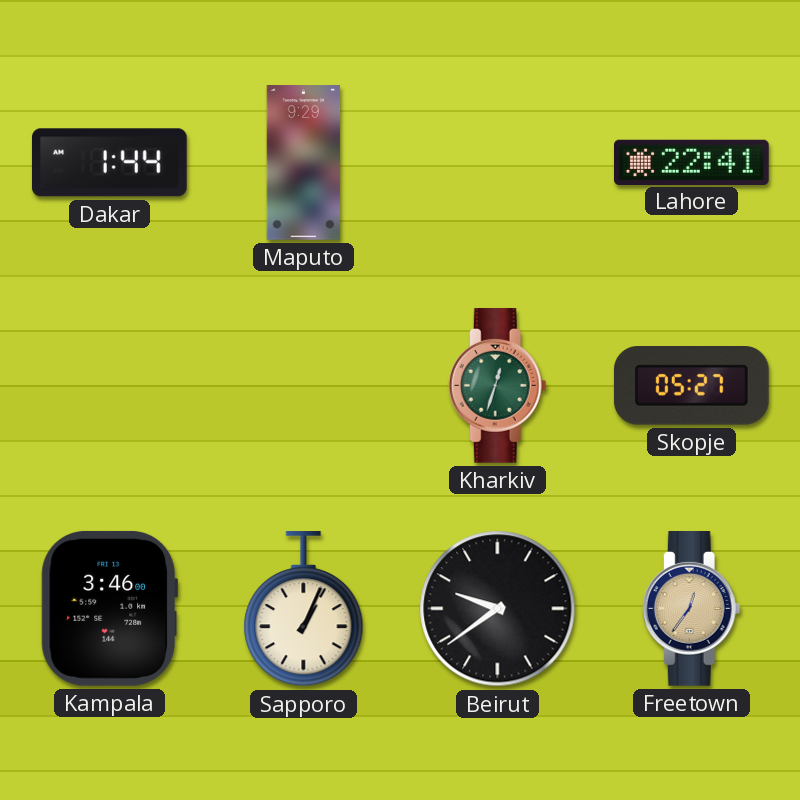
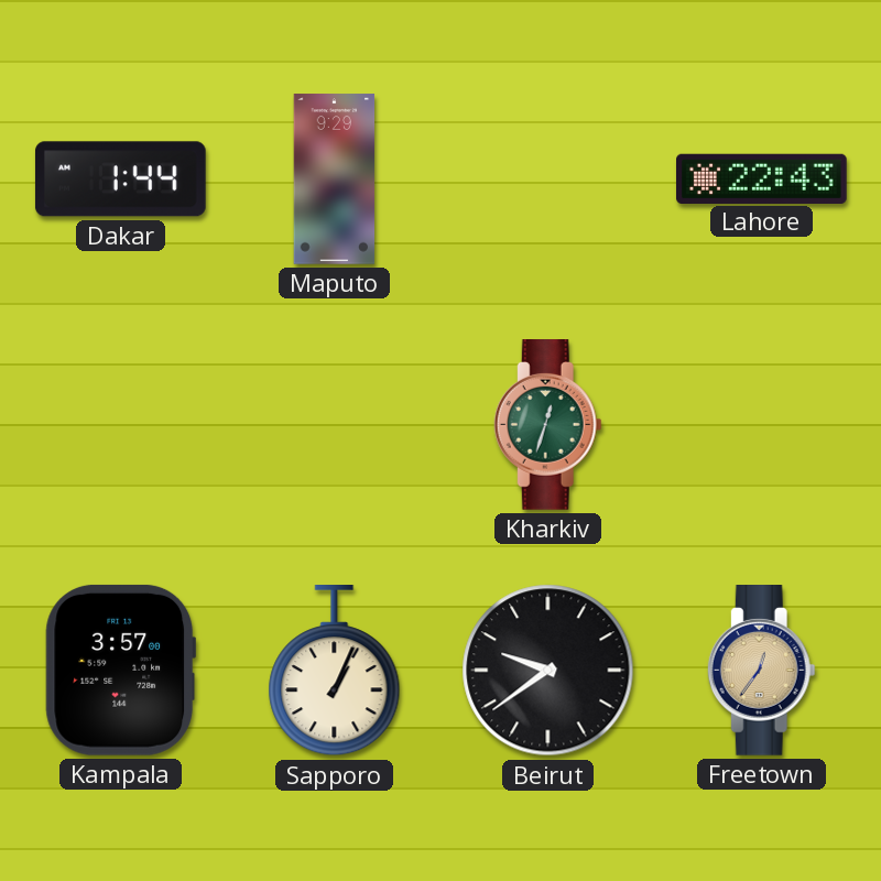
Lahore: 22:41 -> 22:43 (762, 178)
Skopje: 05:27 -> none (691, 386)
Kampala: 3:46 -> 3:57 (121, 670)
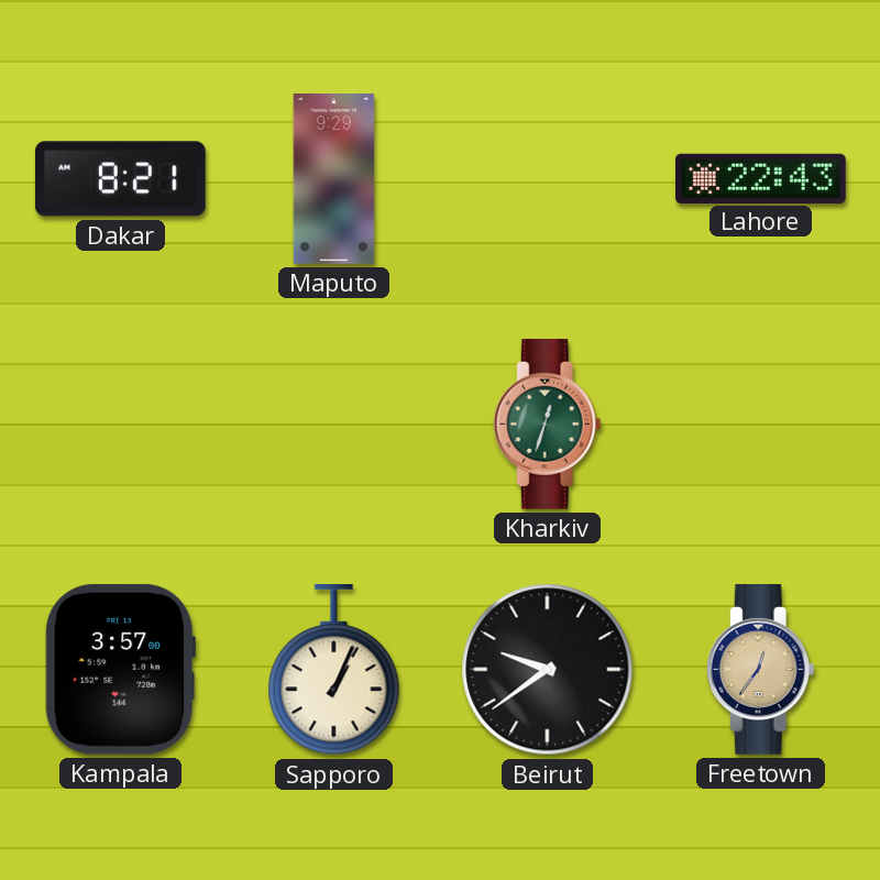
Dakar: 1:44 -> 8:21 (120, 179)
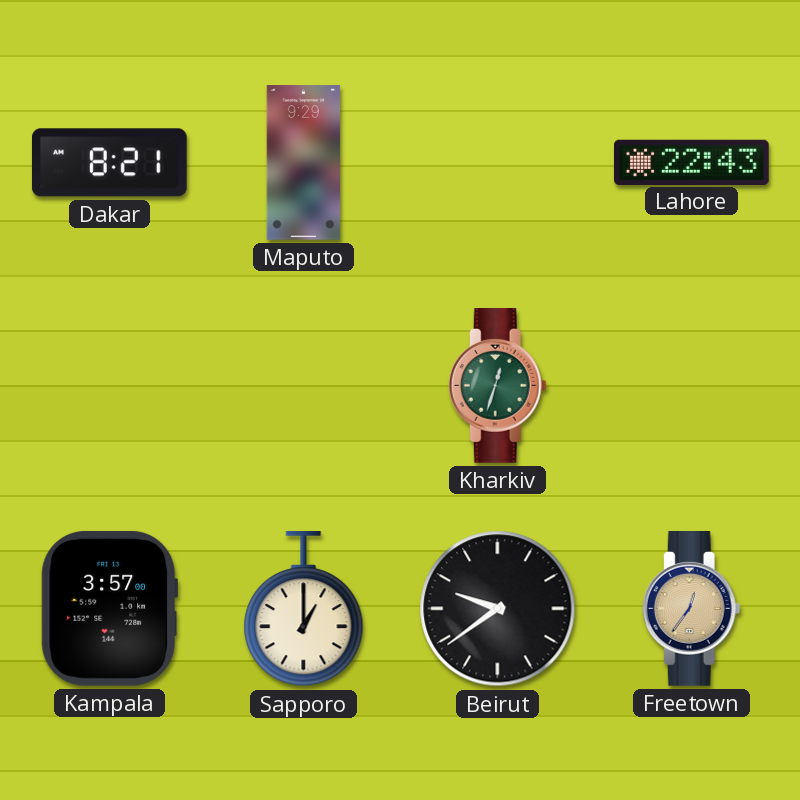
Sapporo: 1:04 -> 1:00 (304, 610)
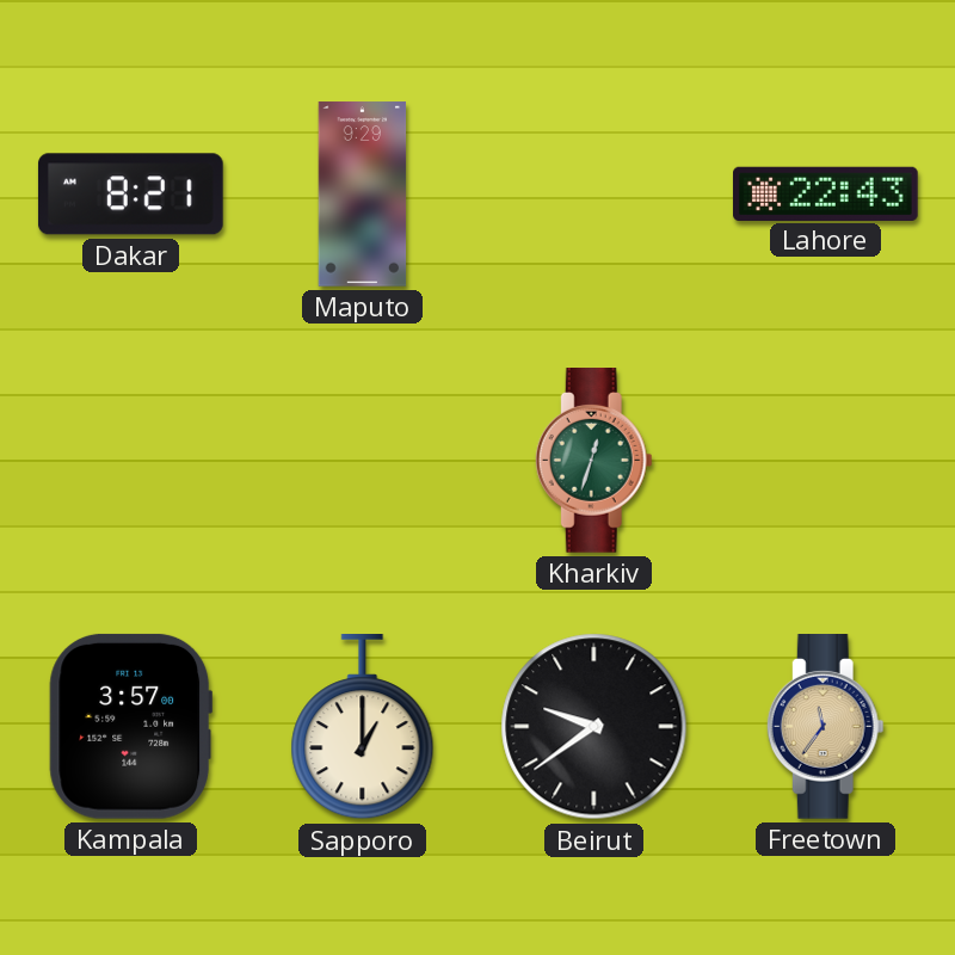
Freetown: 12:36 -> 11:36 (825, 727)
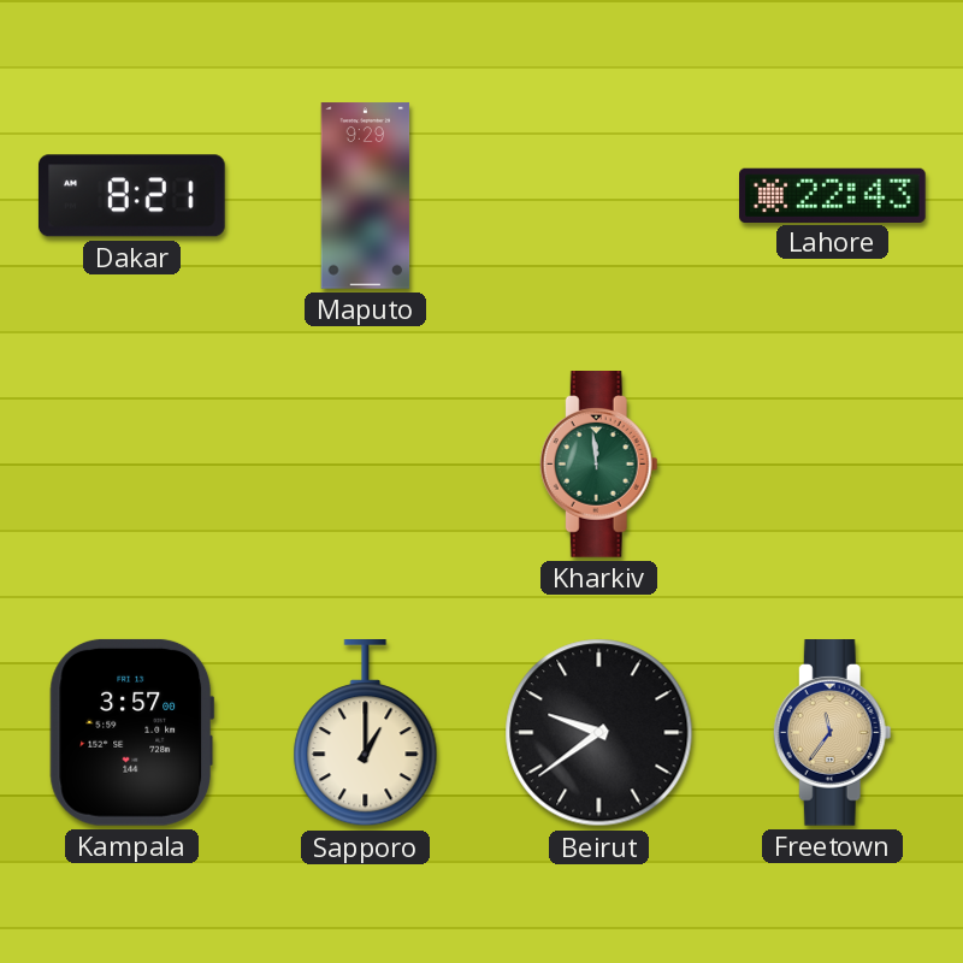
Kharkiv: 12:33 -> 11:59 (598, 465)
